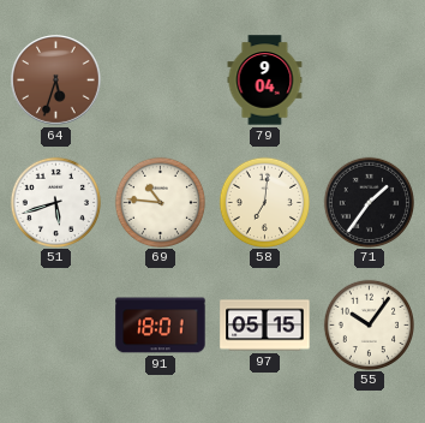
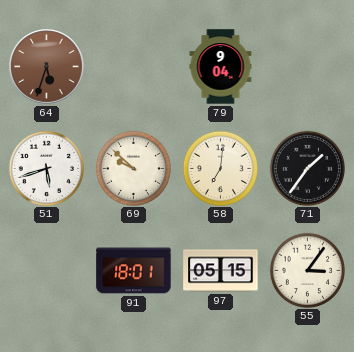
69: 10:46 -> 9:52 (133, 168)
55: 10:06 -> 3:06 (307, 270)
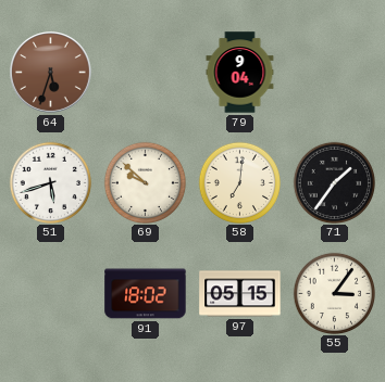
91: 18:01 -> 18:02 (146, 294)
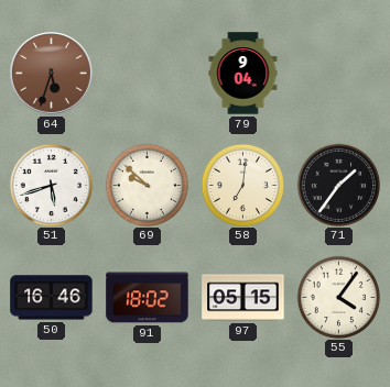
50: none -> 16:46 (52, 298)
55: 3:06 -> 4:06 (338, 297)
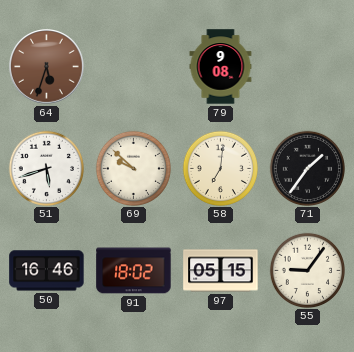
79: 9:04 -> 9:08 (221, 67)
55: 4:06 -> 9:06 (307, 270)
